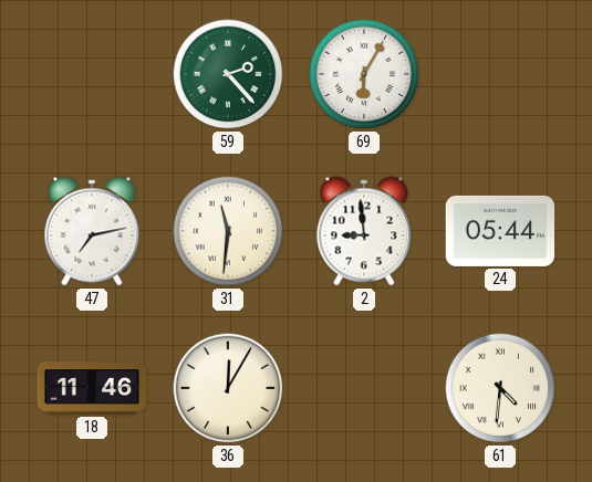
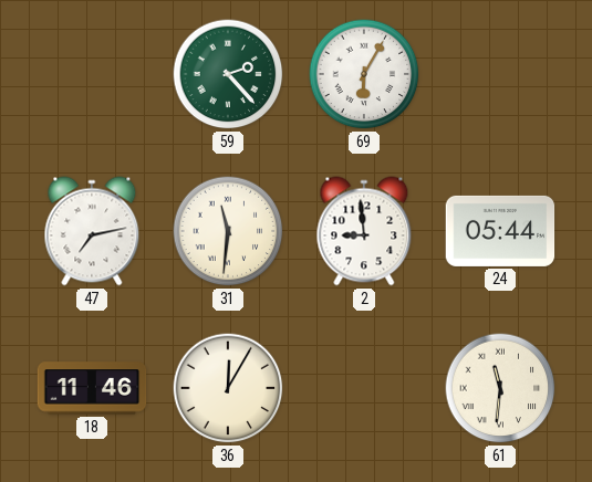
61: 4:31 -> 11:31 (500, 388)
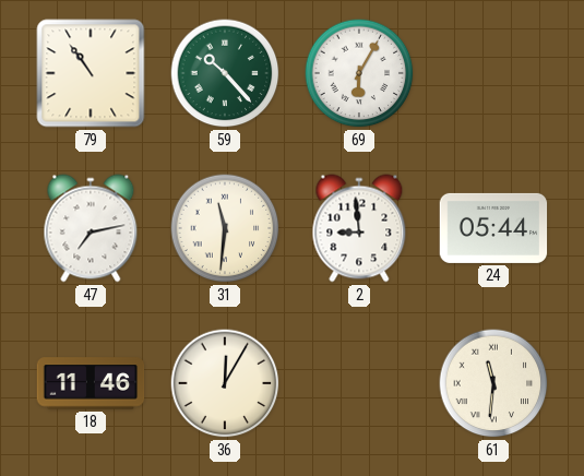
79: none -> 10:54 (91, 73)
59: 2:23 -> 10:23 (225, 73)
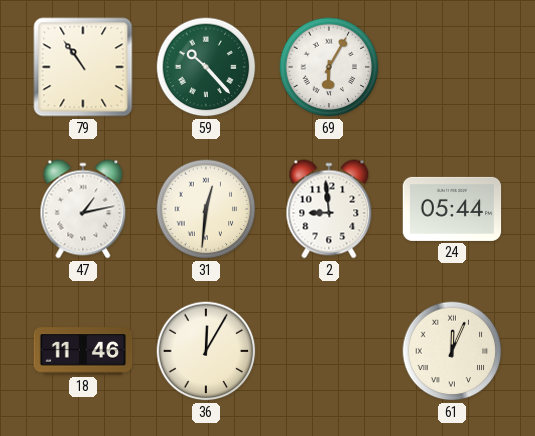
47: 7:13 -> 1:13 (83, 209)
31: 11:31 -> 12:31 (206, 209)
61: 11:31 -> 12:04 (452, 351)
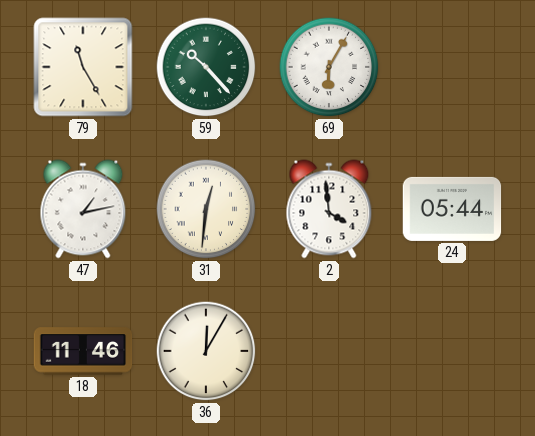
79: 10:54 -> 11:25 (83, 67)
2: 8:59 -> 3:59 (329, 209)
61: 12:04 -> none (452, 351)
